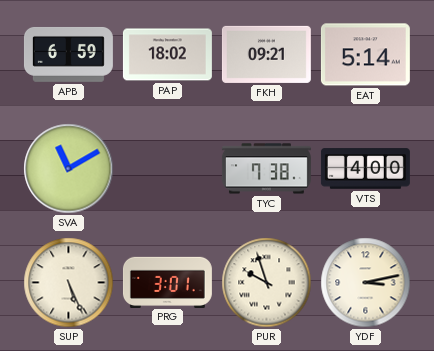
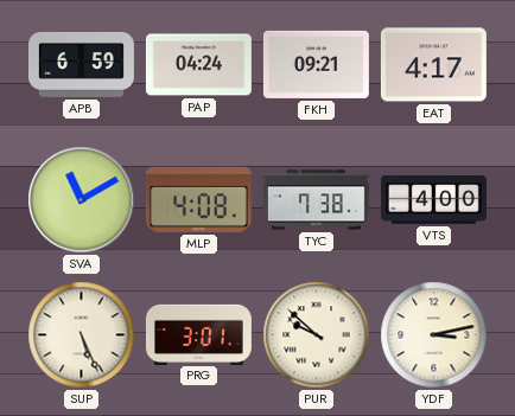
PAP: 18:02 -> 04:24 (198, 65)
EAT: 5:14 -> 4:17 (433, 65)
MLP: none -> 4:08 (198, 199)
PUR: 9:57 -> 9:52 (317, 335)
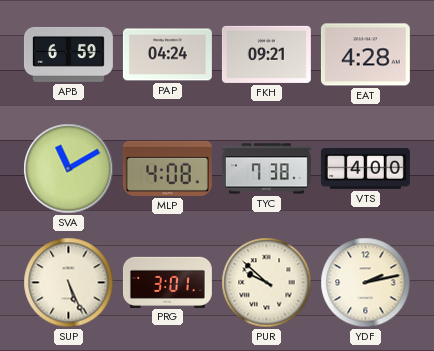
EAT: 4:17 -> 4:28 (365, 55)
YDF: 3:13 -> 2:13 (366, 283)
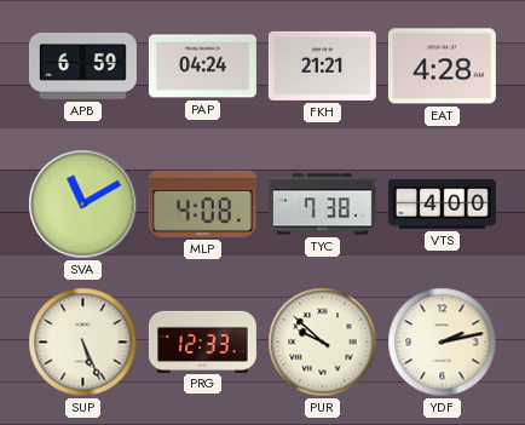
FKH: 09:21 -> 21:21 (322, 65)
PRG: 3:01 -> 12:33 (202, 341)
